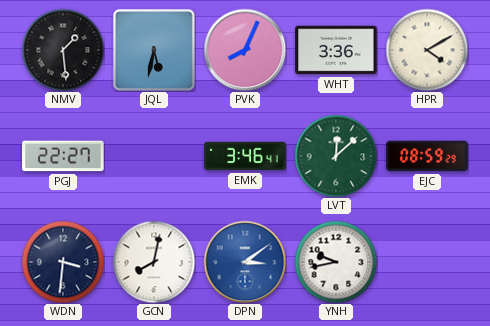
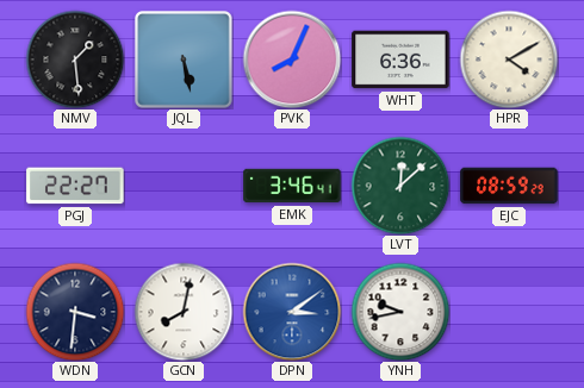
JQL: 5:32 -> 5:28 (185, 61)
WHT: 3:36 -> 6:36 (400, 60)
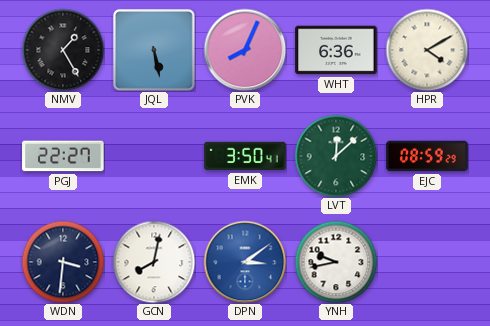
NMV: 1:29 -> 1:25 (63, 50)
EMK: 3:46 -> 3:50 (245, 156)
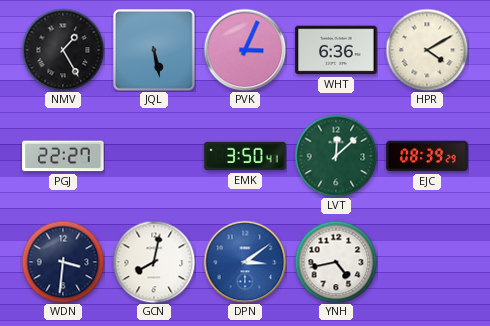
PVK: 8:04 -> 3:04 (245, 50)
EJC: 08:59 -> 08:39 (427, 156)
YNH: 9:43 -> 4:43 (336, 262)
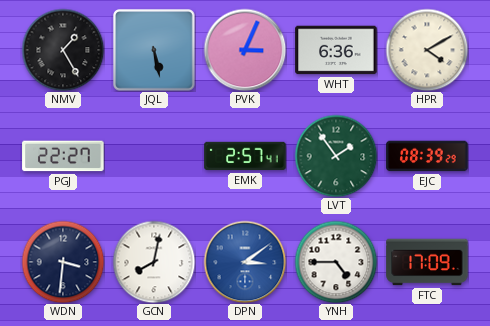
EMK: 3:50 -> 2:57 (245, 156)
LVT: 12:08 -> 1:54 (336, 156)
YNH: 4:43 -> 4:45 (336, 262)
FTC: none -> 17:09 (427, 262)
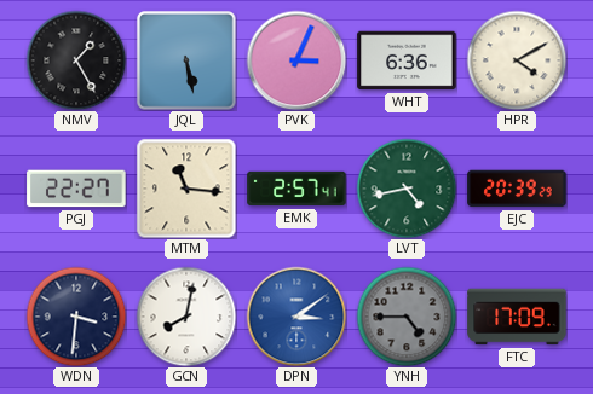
MTM: none -> 11:16 (186, 189)
LVT: 1:54 -> 4:43 (407, 189)
EJC: 08:39 -> 20:39 (517, 189)
YNH dial: white -> grey (407, 317)
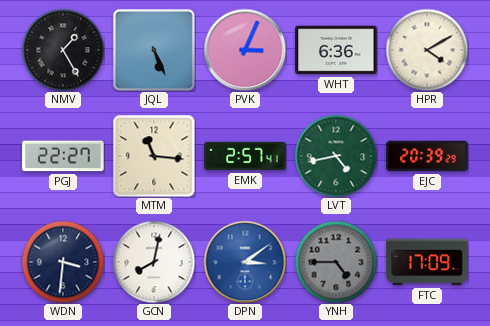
JQL: 5:28 -> 5:26 (155, 51)
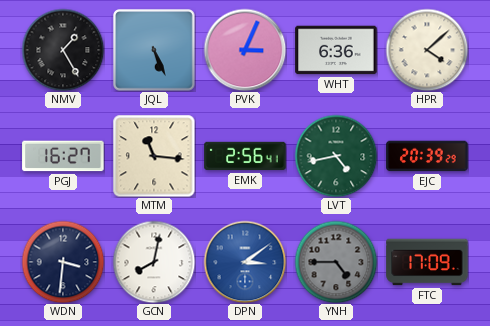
HPR: 4:10 -> 4:08 (427, 50)
PGJ: 22:27 -> 16:27 (63, 156)
EMK: 2:57 -> 2:56 (245, 156)
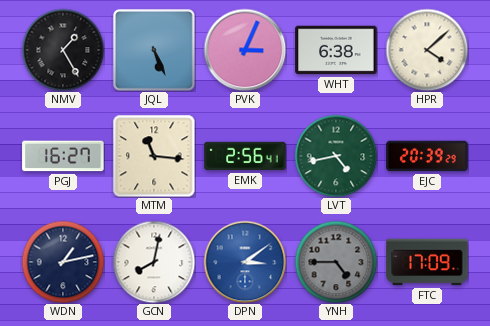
WHT: 6:36 -> 6:38 (336, 50)
WDN: 3:31 -> 1:13 (63, 262)
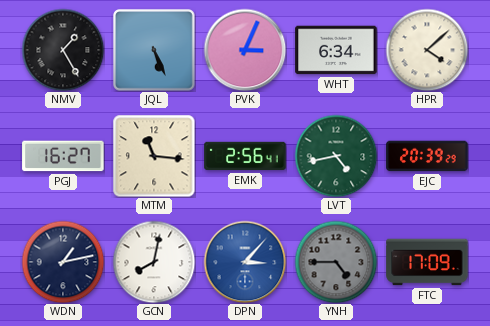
WHT: 6:38 -> 6:34 (336, 50)
DPN: 3:09 -> 3:07 (245, 262)
